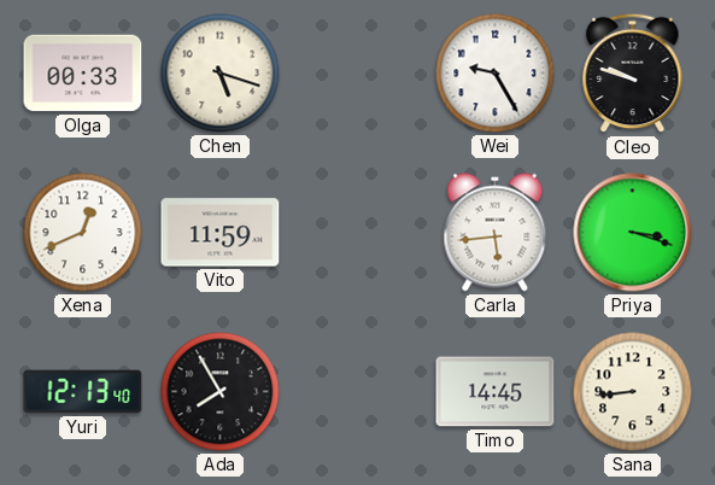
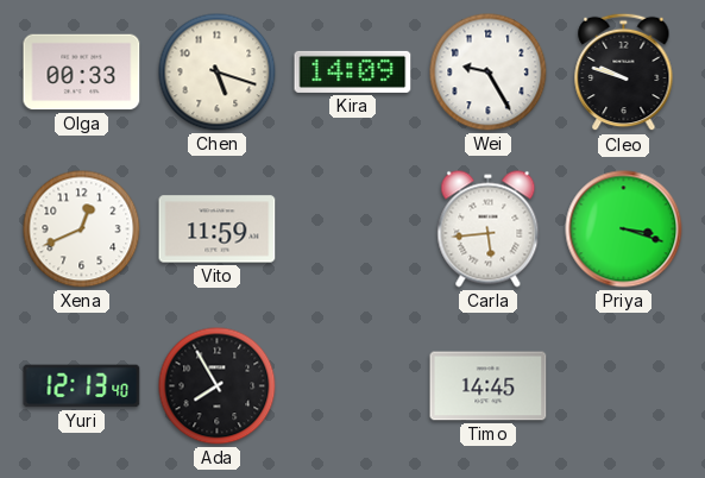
Kira: none -> 14:09 (353, 71)
Sana: 8:44 -> none (633, 392)
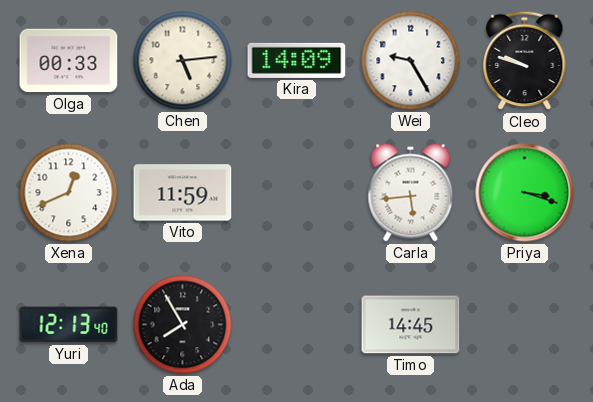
Chen: 5:18 -> 5:14 (183, 61)
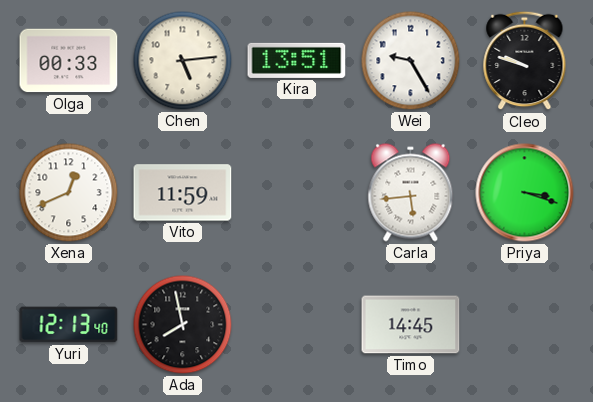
Kira: 14:09 -> 13:51 (297, 60)
Ada: 7:55 -> 7:58 (183, 325)
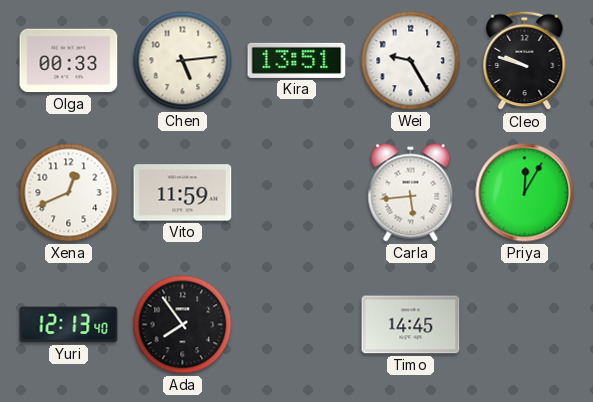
Priya: 3:18 -> 12:05 (525, 193)
Ada: 7:58 -> 7:54 (183, 325)
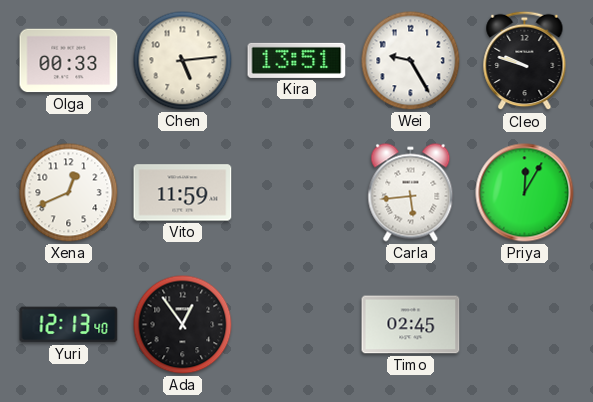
Ada: 7:54 -> 12:54 (183, 325)
Timo: 14:45 -> 02:45 (411, 325)
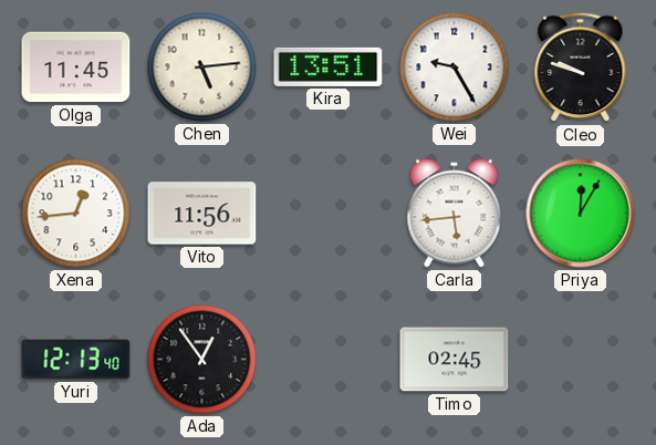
Olga: 00:33 -> 11:45 (76, 68)
Xena: 12:41 -> 12:44 (76, 214)
Vito: 11:59 -> 11:56 (202, 214)
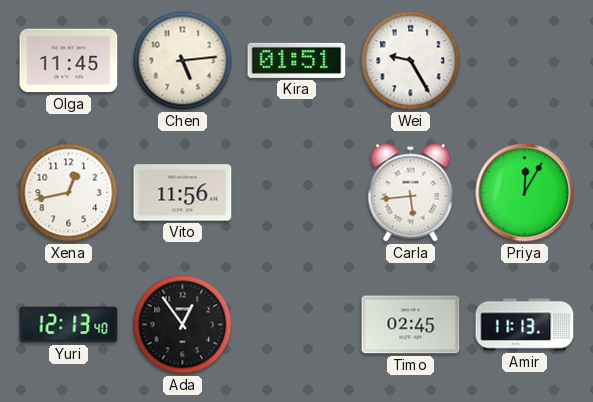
Kira: 13:51 -> 01:51 (297, 60)
Cleo: 9:48 -> none (581, 68)
Xena: 12:44 -> 12:43 (69, 193)
Amir: none -> 11:13 (525, 325)
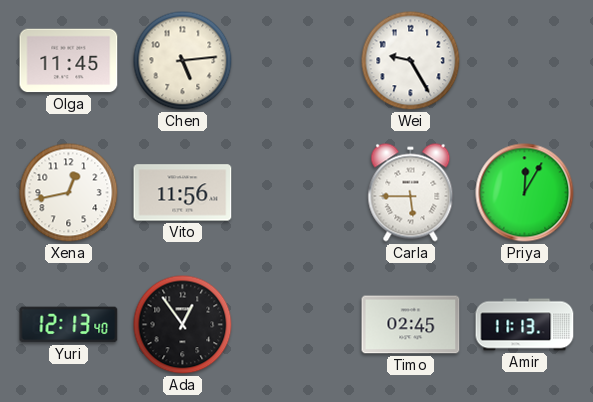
Kira: 01:51 -> none (297, 60)
Carla: 5:44 -> 5:45 (411, 193)
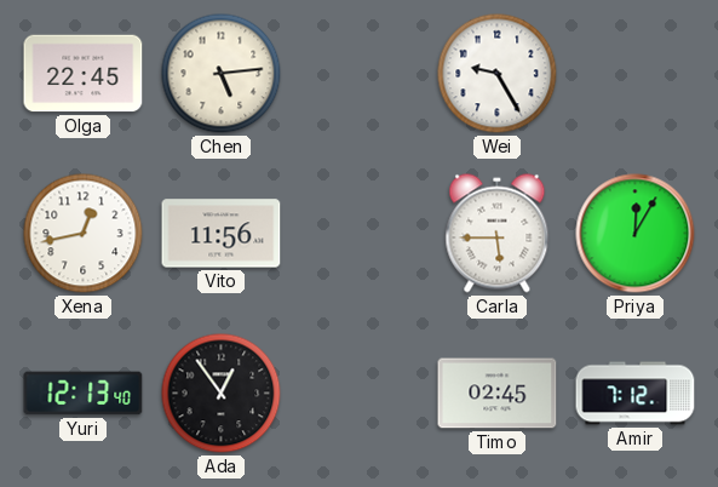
Olga: 11:45 -> 22:45 (84, 74)
Amir: 11:13 -> 7:12 (636, 394)
